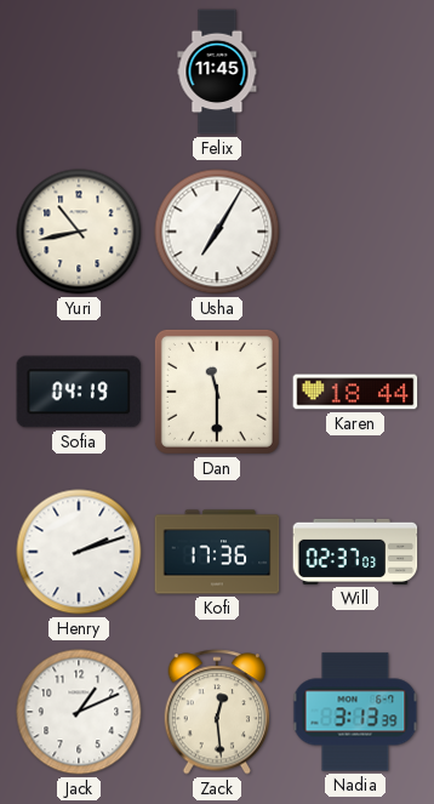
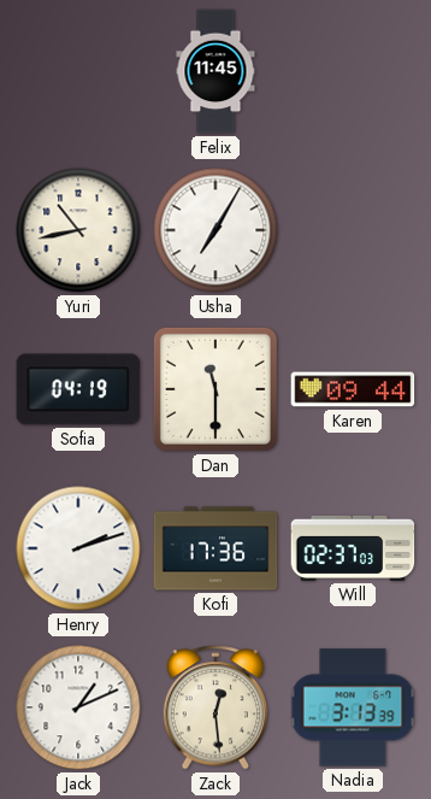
Karen: 18:44 -> 09:44 (353, 389)
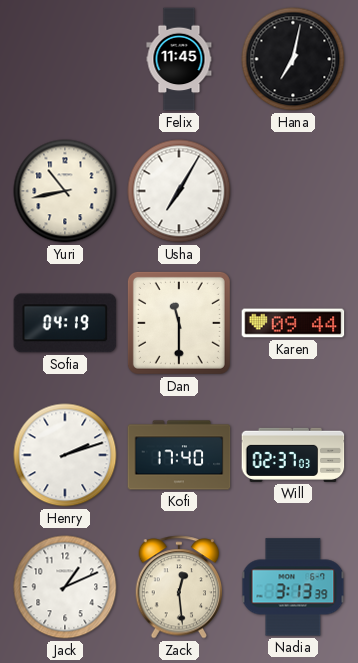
Hana: none -> 7:02 (293, 59)
Kofi: 17:36 -> 17:40 (179, 455)
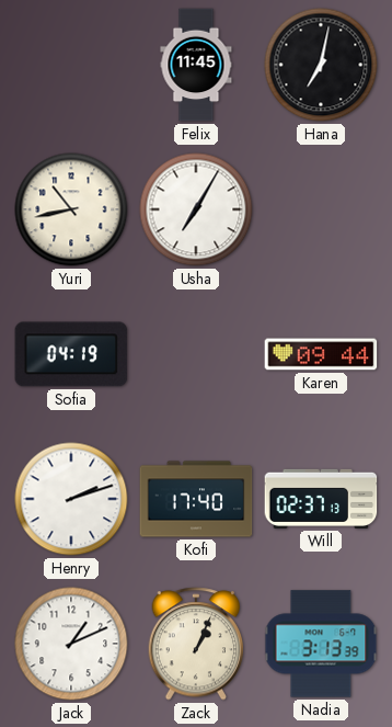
Dan: 11:30 -> none (179, 323)
Will: 02:37:03 -> 02:37:13 (321, 499)
Zack: 12:29 -> 1:04 (196, 644)
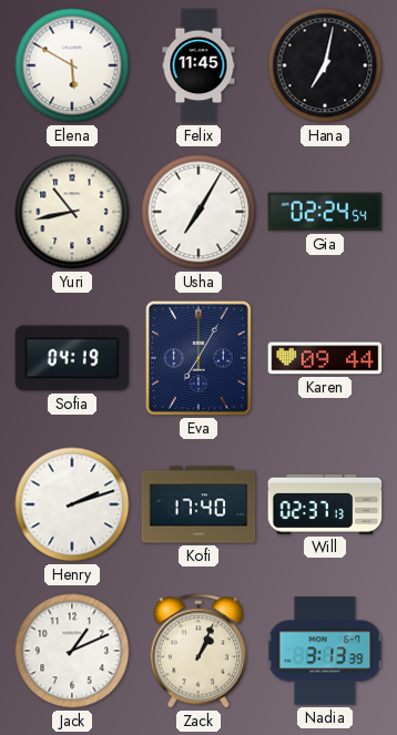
Elena: none -> 5:50 (72, 65)
Gia: none -> 02:24 (325, 212)
Eva: none -> 7:05 (198, 358)
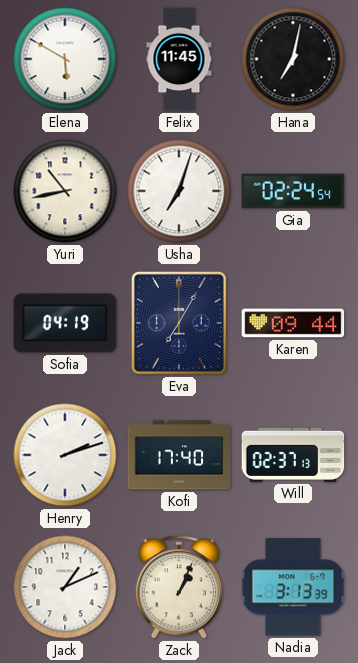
Usha: 7:05 -> 7:03 (179, 191)
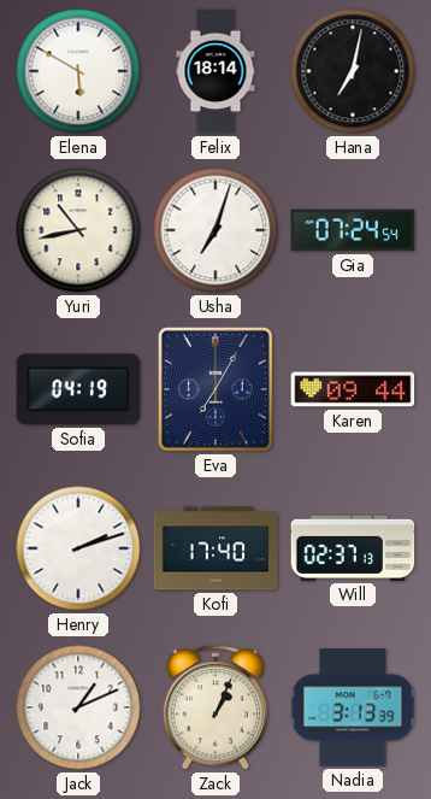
Felix: 11:45 -> 18:14 (215, 71)
Gia: 02:24 -> 07:24 (353, 230)
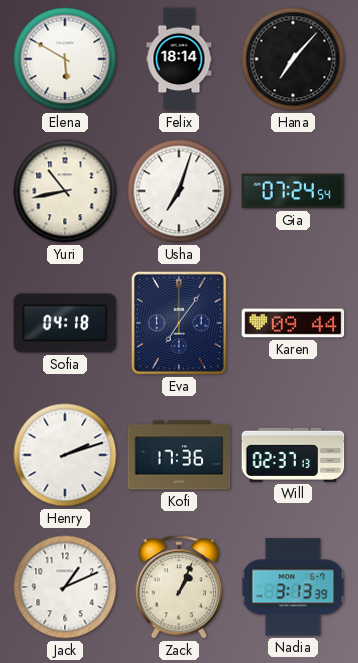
Hana: 7:02 -> 7:07 (293, 59)
Sofia: 04:19 -> 04:18 (65, 323)
Eva: 7:05 -> 7:06 (179, 323)
Kofi: 17:40 -> 17:36 (179, 455)
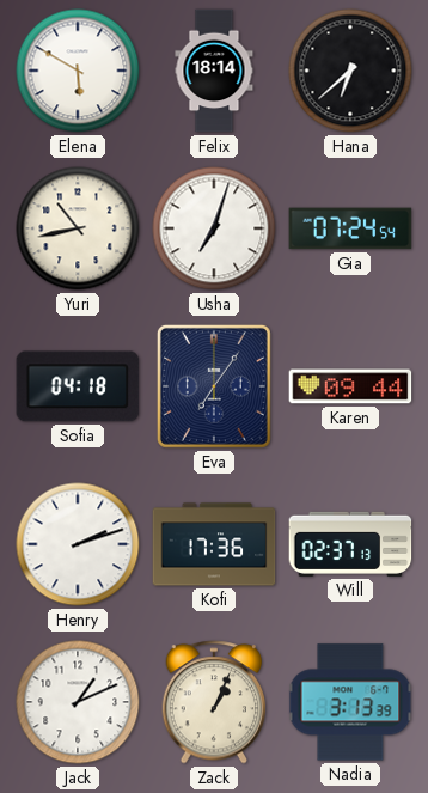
Hana: 7:07 -> 6:38 (350, 71)
